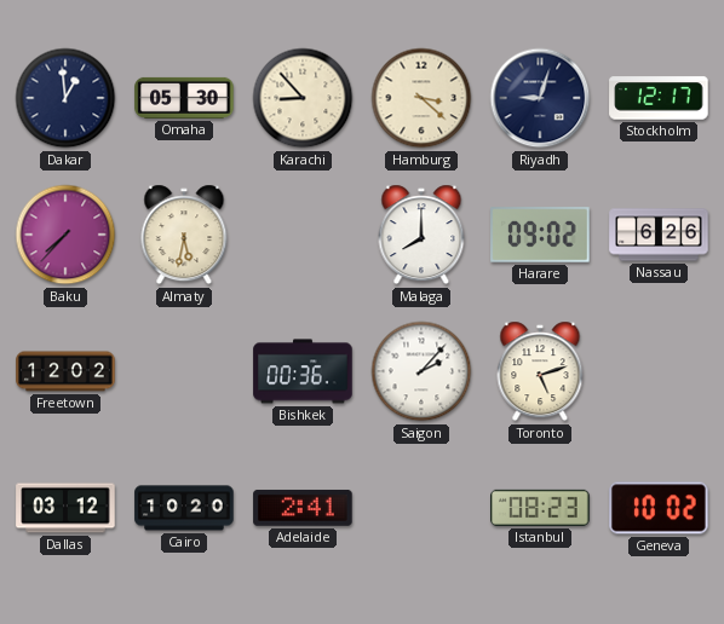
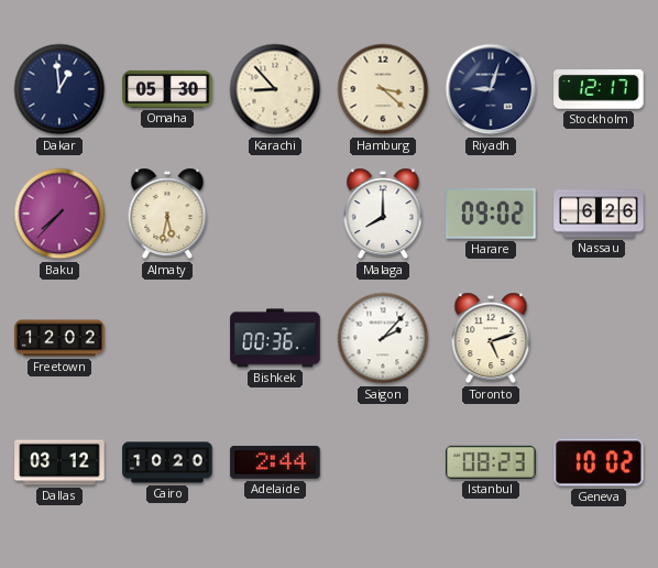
Adelaide: 2:41 -> 2:44 (275, 462)
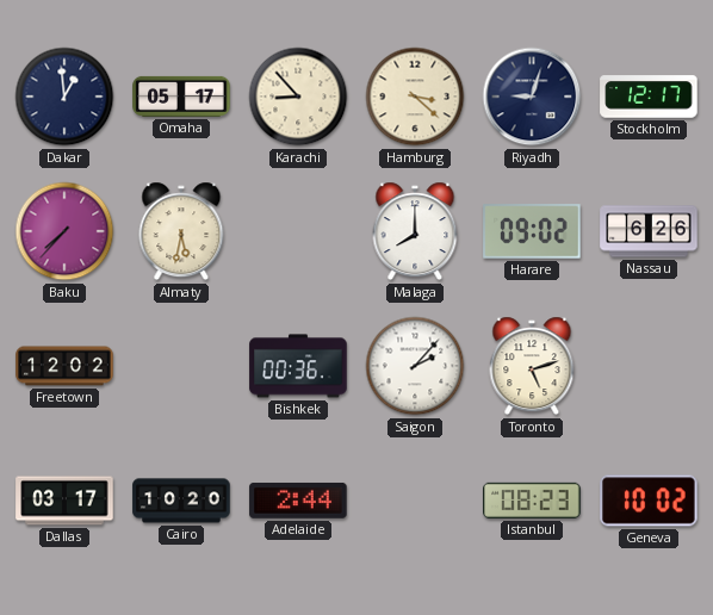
Omaha: 05:30 -> 05:17 (181, 97)
Dallas: 03:12 -> 03:17 (64, 501)
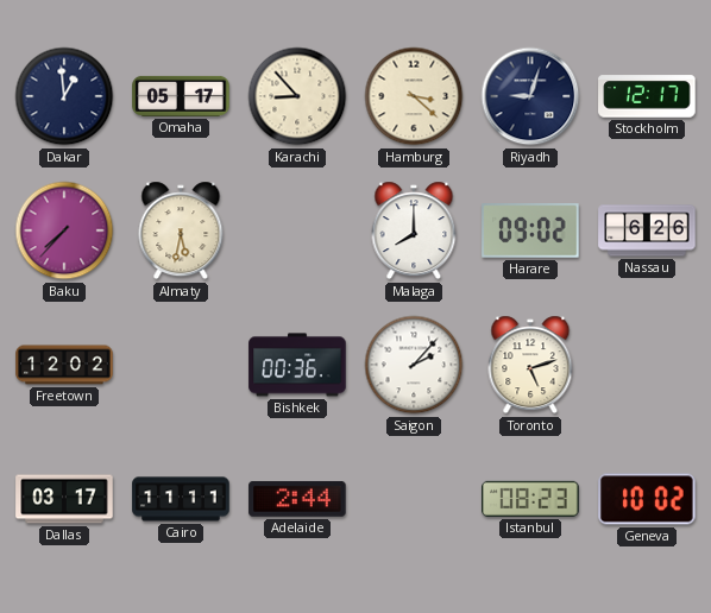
Cairo: 10:20 -> 11:11 (181, 499)
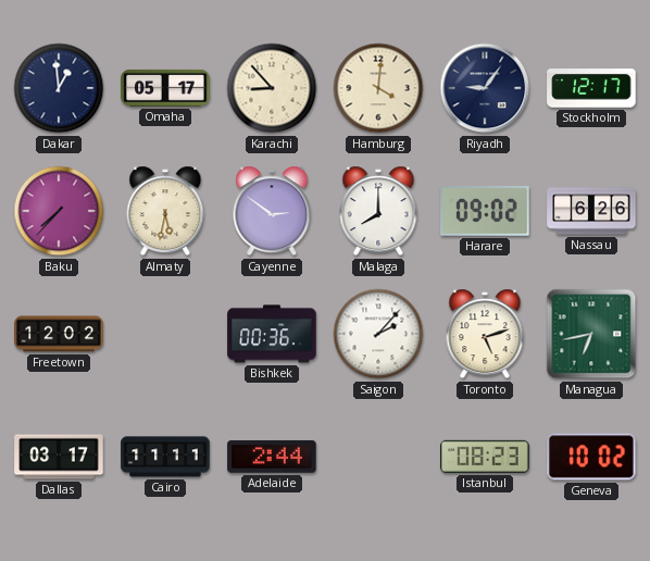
Hamburg: 3:22 -> 4:01 (378, 88)
Riyadh: 9:03 -> 9:06 (485, 88)
Cayenne: none -> 2:51 (272, 211)
Managua: none -> 6:43 (591, 334)
